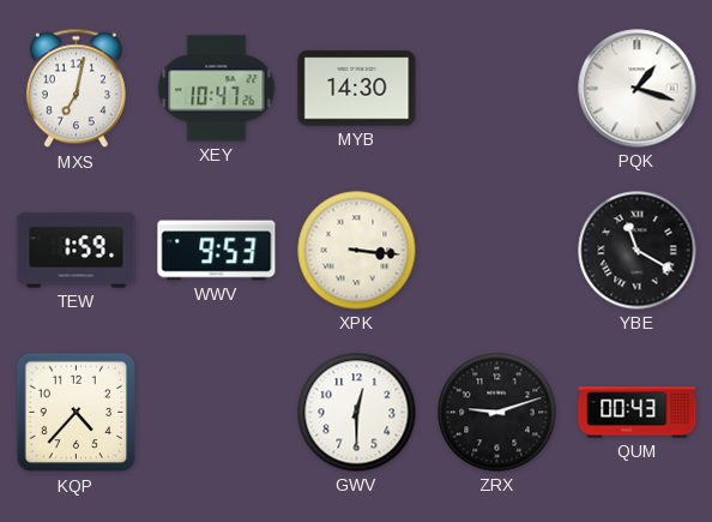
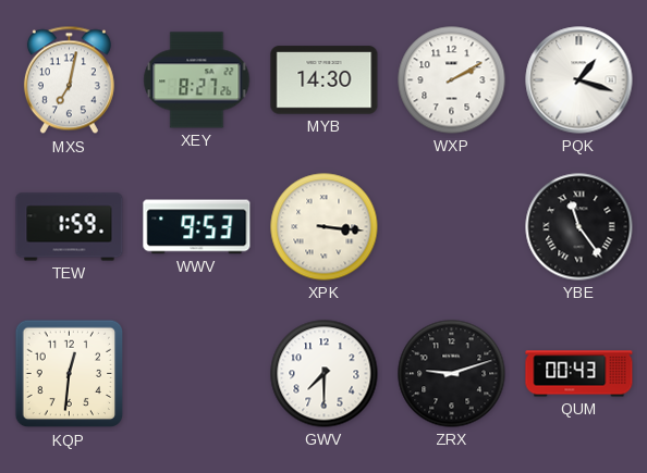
XEY: 10:47 -> 8:27 (197, 80)
WXP: none -> 2:10 (452, 80)
YBE: 11:20 -> 11:24 (579, 227)
KQP: 4:37 -> 12:31 (70, 374)
GWV: 12:30 -> 7:30 (325, 374)
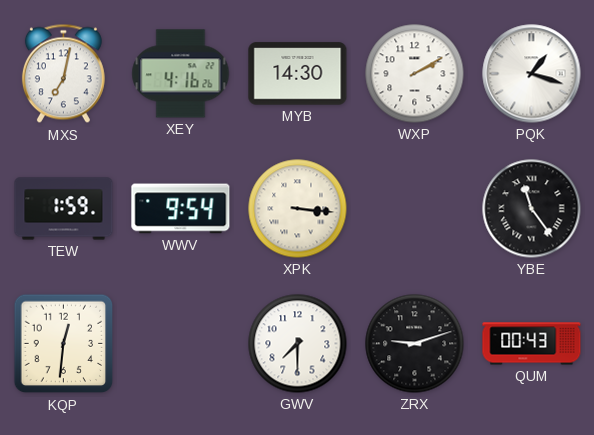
XEY: 8:27 -> 4:16 (181, 74)
WWV: 9:53 -> 9:54 (181, 209)
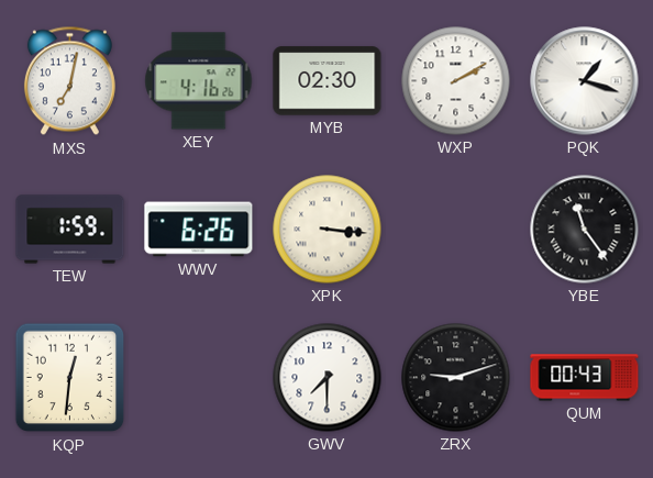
MYB: 14:30 -> 02:30 (328, 81)
WWV: 9:54 -> 6:26 (199, 230)
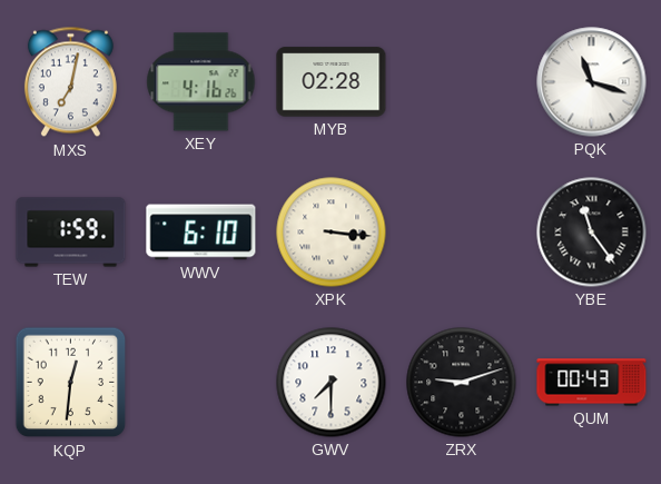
MYB: 02:30 -> 02:28 (332, 82)
WXP: 2:10 -> none (456, 81)
PQK: 1:18 -> 11:18 (592, 82)
WWV: 6:26 -> 6:10 (201, 233)
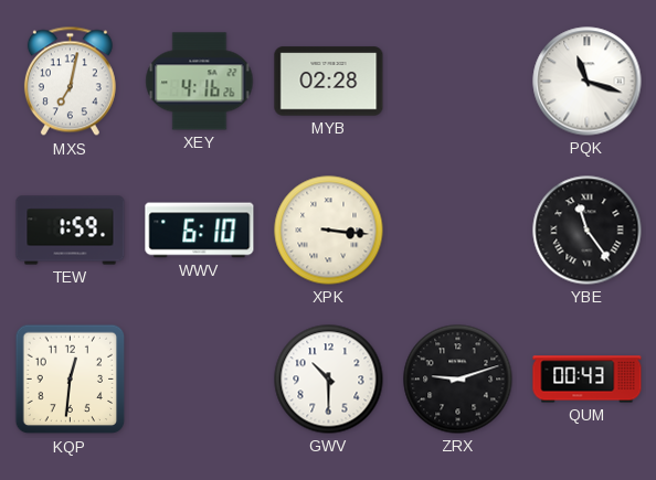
GWV: 7:30 -> 10:30 (329, 380)
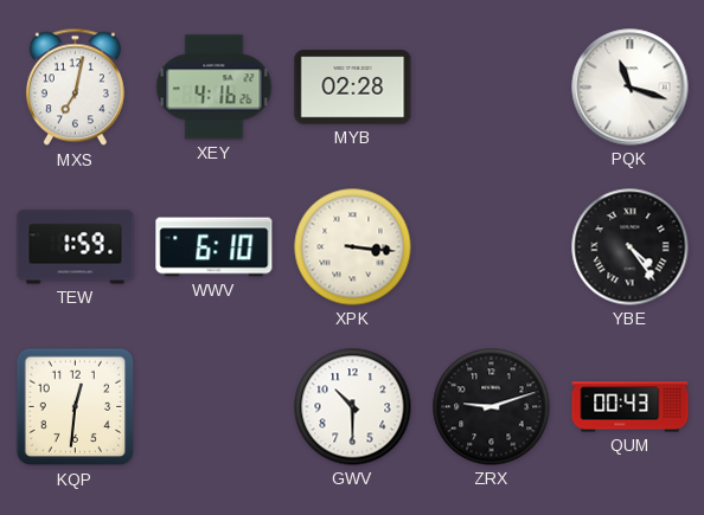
YBE: 11:24 -> 4:24 (631, 247)
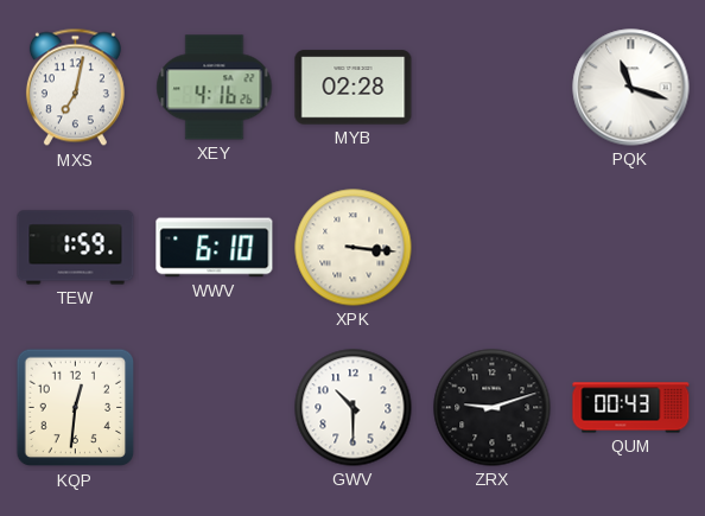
YBE: 4:24 -> none (631, 247)
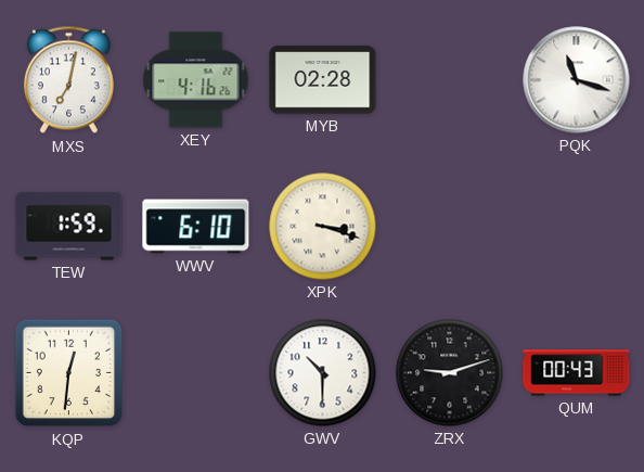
XPK: 3:16 -> 3:18 (323, 227)
